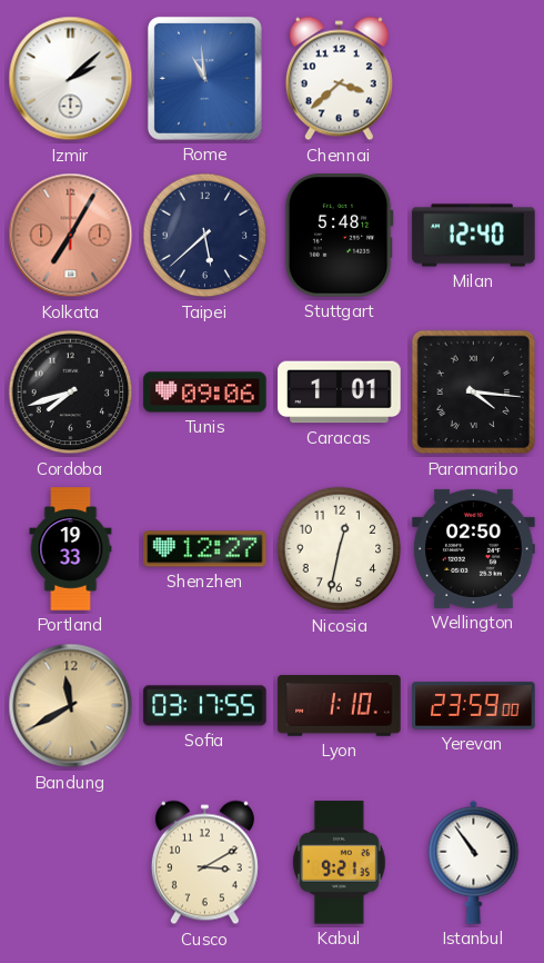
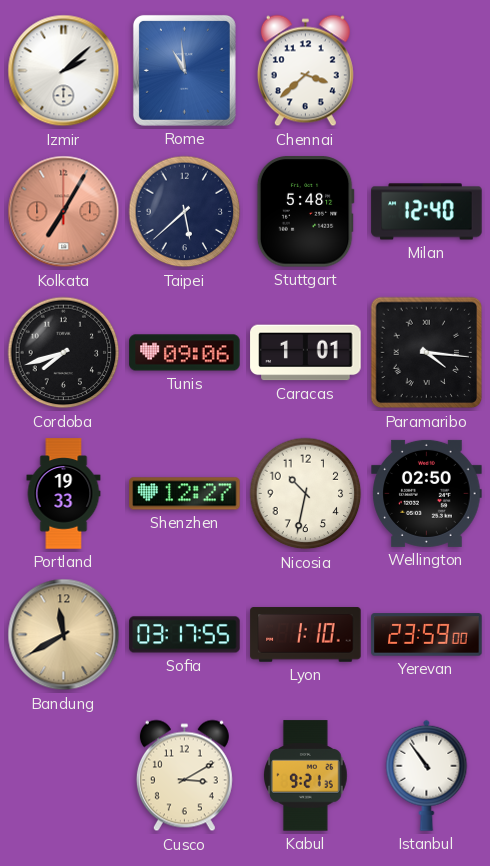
Nicosia: 12:32 -> 10:32 (306, 494)
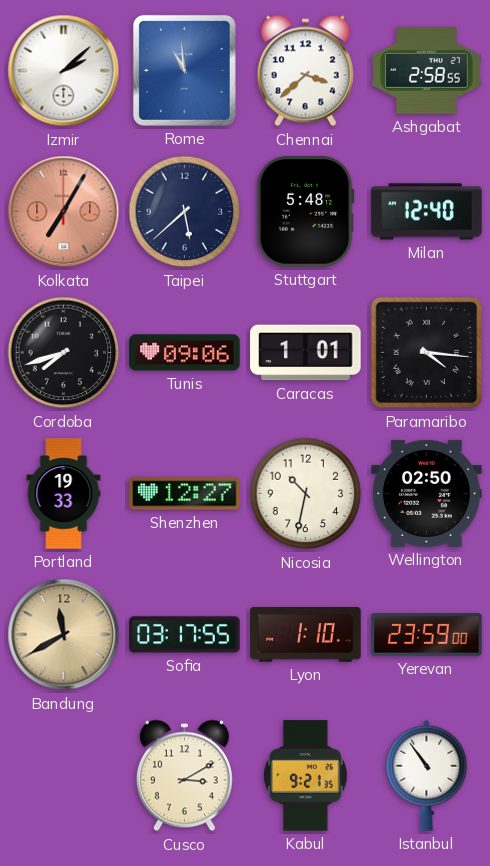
Ashgabat: none -> 2:58 (427, 71)
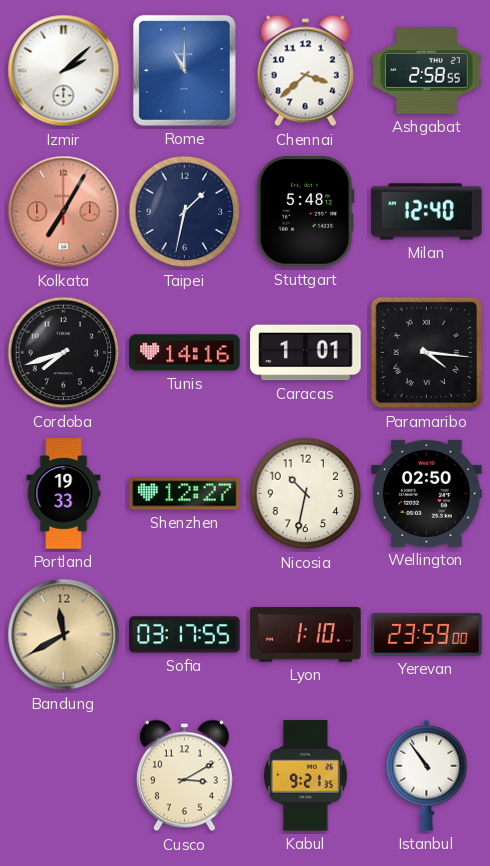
Rome: 10:59 -> 11:00 (184, 70)
Taipei: 5:38 -> 1:32 (185, 212)
Tunis: 09:06 -> 14:16 (185, 353)
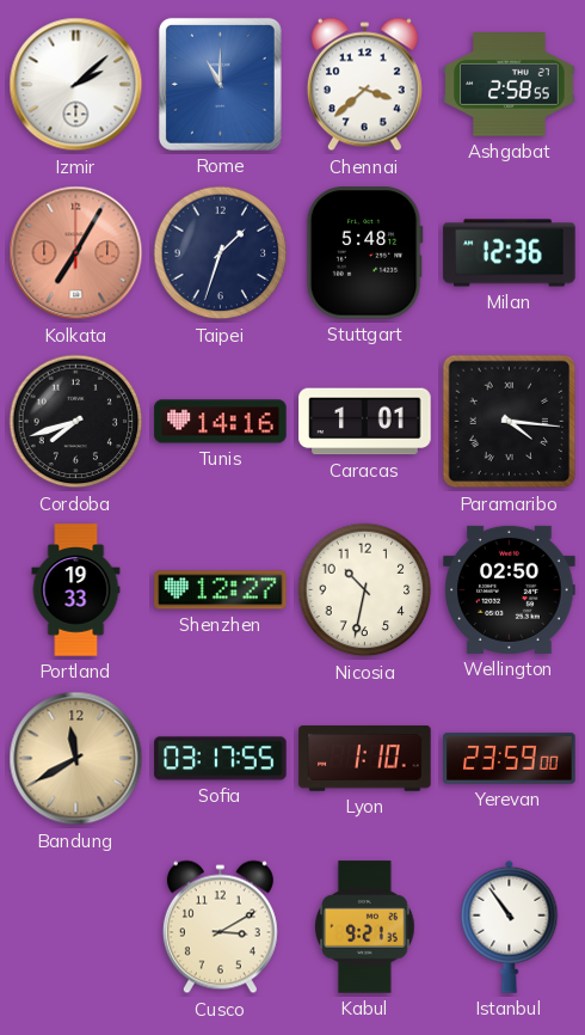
Taipei: 1:32 -> 1:33 (221, 253)
Milan: 12:40 -> 12:36 (510, 253)
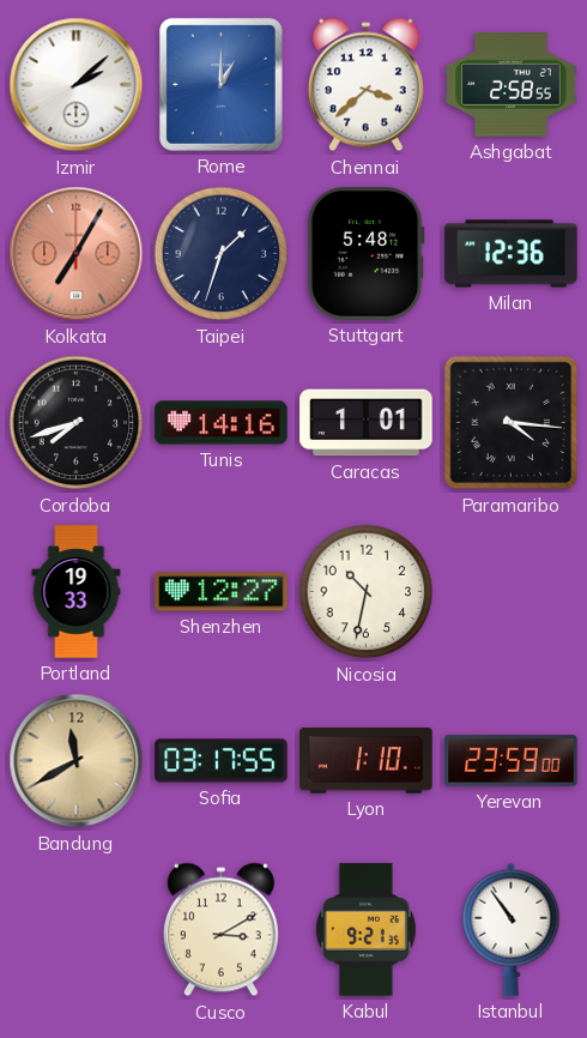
Rome: 11:00 -> 1:00 (220, 84)
Wellington: 02:50 -> none (510, 589)
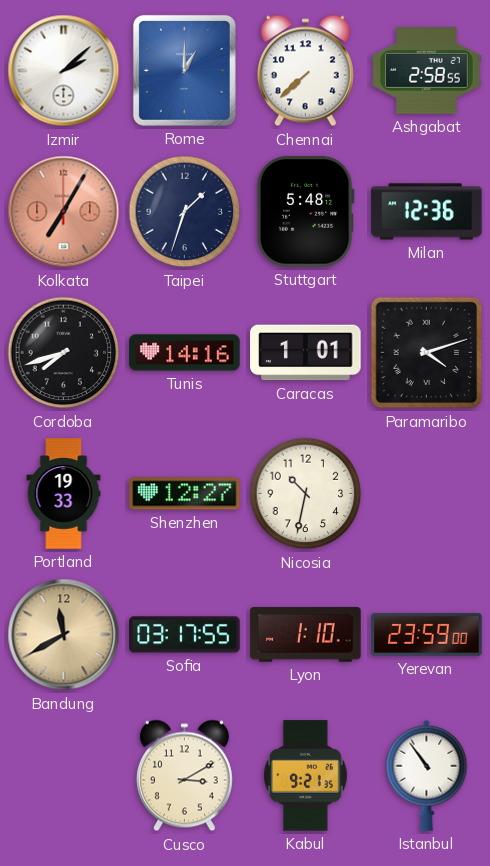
Chennai: 3:38 -> 7:38 (305, 71)
Paramaribo: 4:16 -> 4:12 (427, 353)
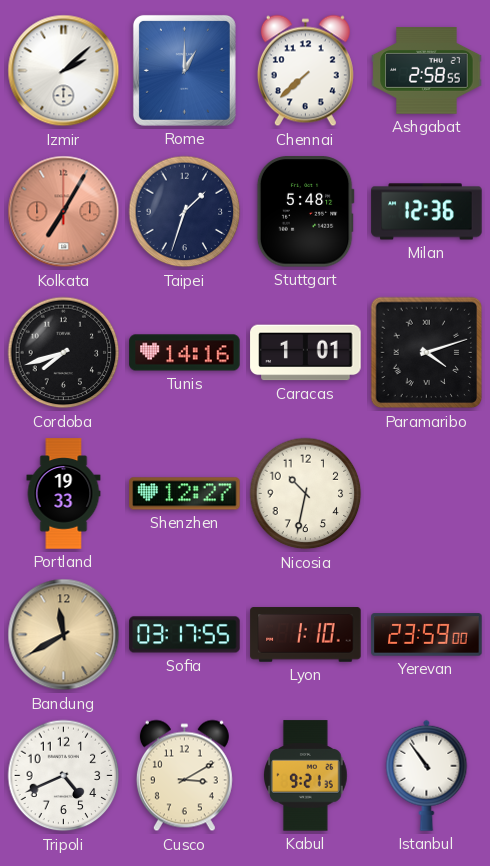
Tripoli: none -> 4:41 (64, 776)
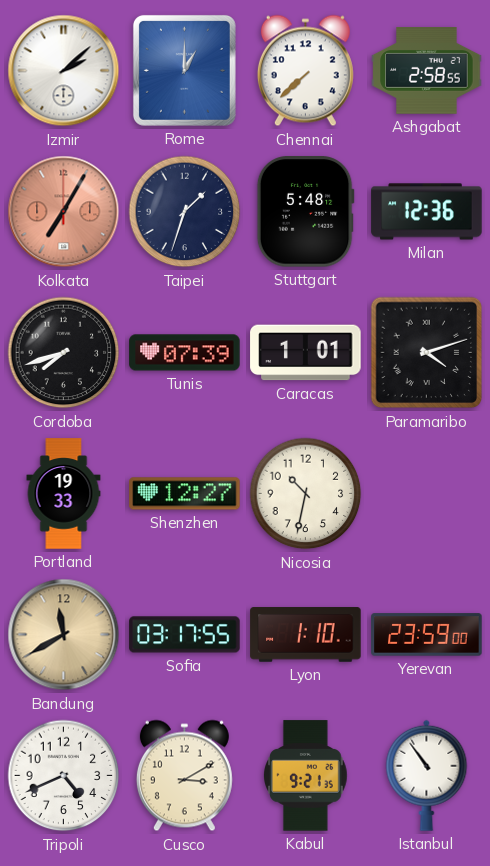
Tunis: 14:16 -> 07:39 (185, 353)
